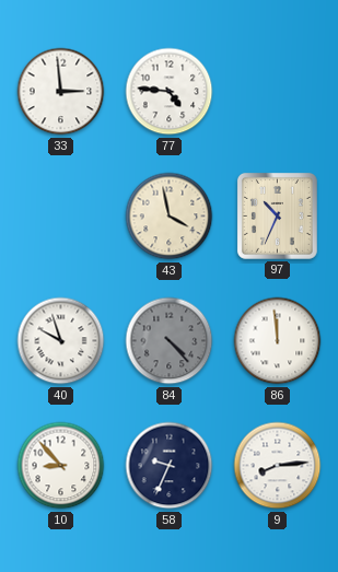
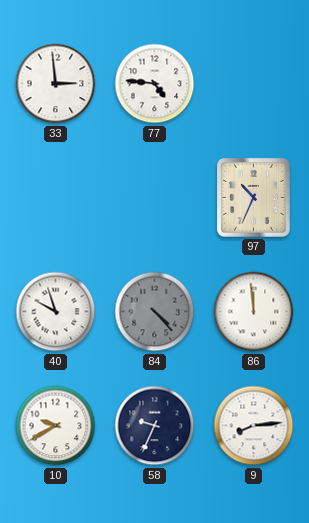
43: 3:58 -> none (170, 217)
10: 8:53 -> 9:40 (56, 426)
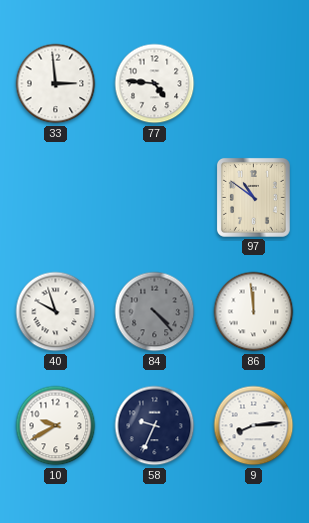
97: 10:34 -> 10:51 (253, 197)
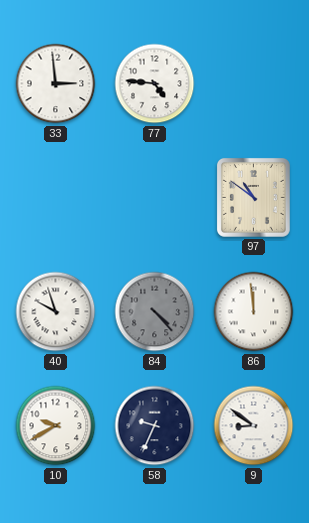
9: 8:14 -> 8:51 (254, 426)
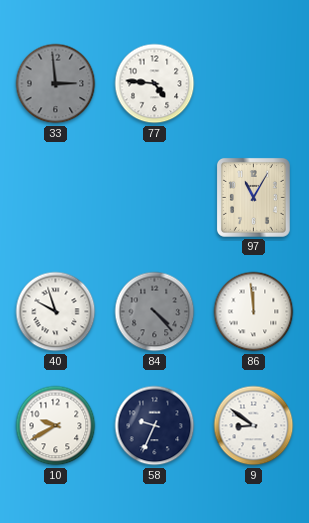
33 dial: white -> grey (56, 84)
97: 10:51 -> 11:05 (253, 197)
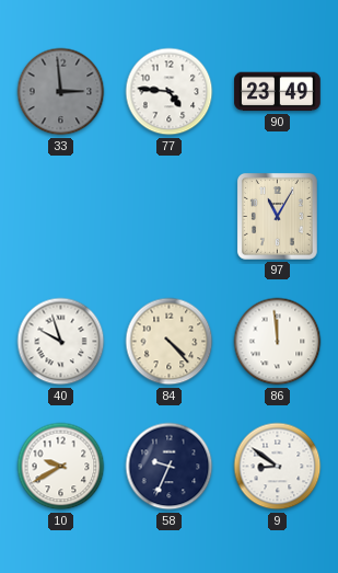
90: none -> 23:49 (278, 92)
84 dial: grey -> cream (170, 342)
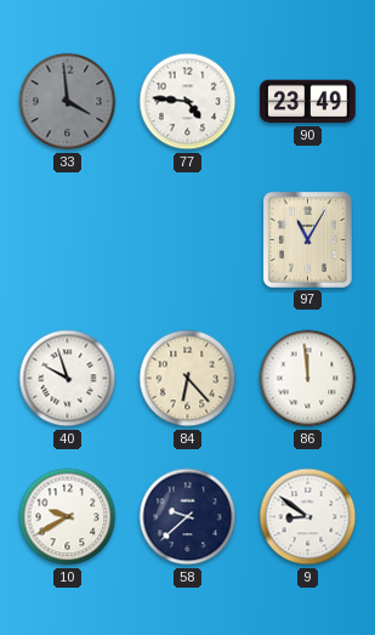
33: 2:59 -> 3:59 (68, 102)
84: 4:23 -> 6:23 (188, 379)
58: 9:34 -> 9:38 (188, 517)
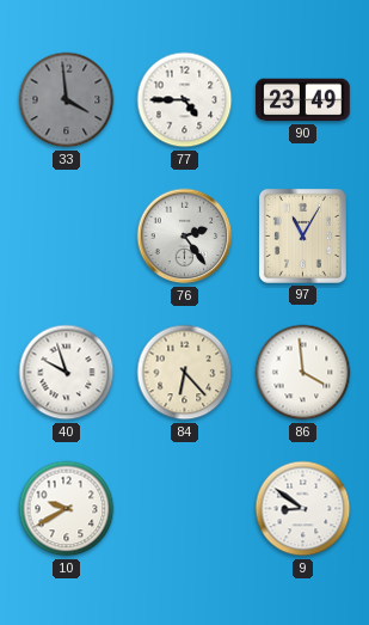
77: 4:46 -> 4:45 (185, 100)
76: none -> 2:24 (185, 237)
86: 11:59 -> 3:59 (303, 373)
58: 9:38 -> none (188, 517)
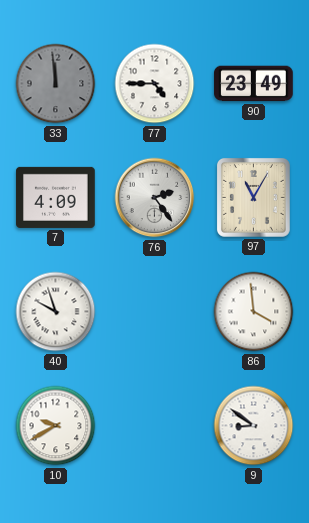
33: 3:59 -> 11:59 (56, 84)
7: none -> 4:09 (56, 197)
84: 6:23 -> none (185, 373)
